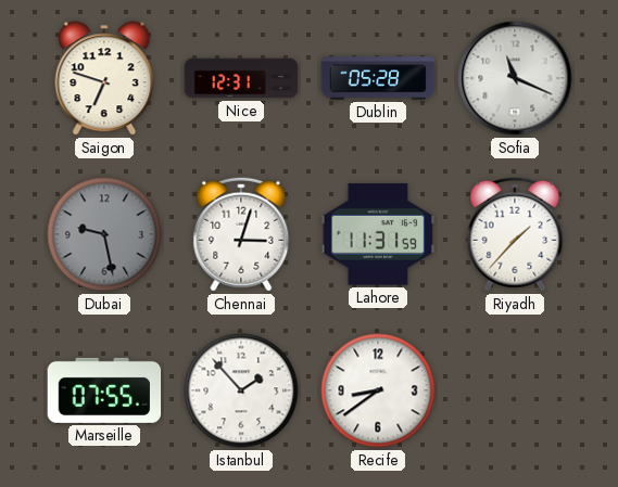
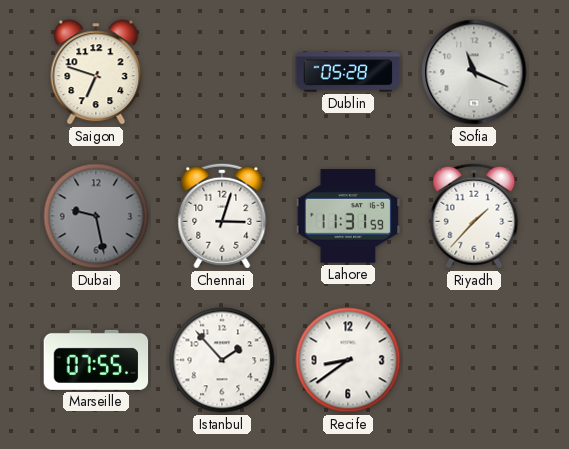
Nice: 12:31 -> none (241, 78)
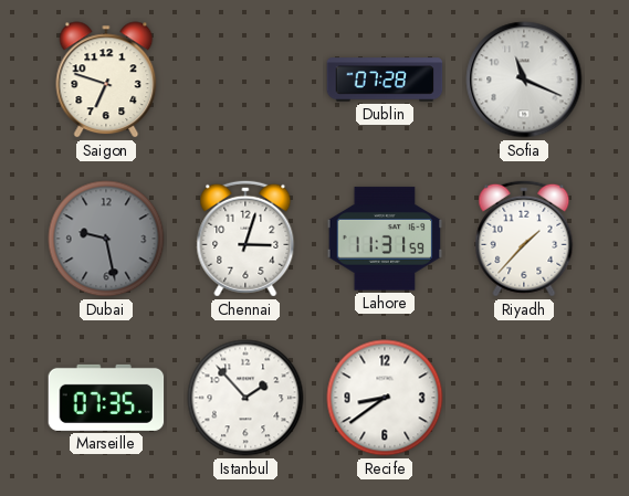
Dublin: 05:28 -> 07:28 (385, 80)
Marseille: 07:55 -> 07:35 (106, 398)
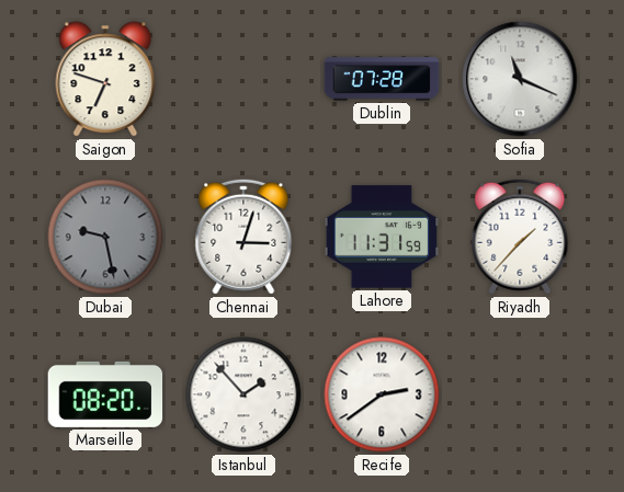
Marseille: 07:35 -> 08:20 (105, 394)
Recife: 8:39 -> 2:39 (382, 394)
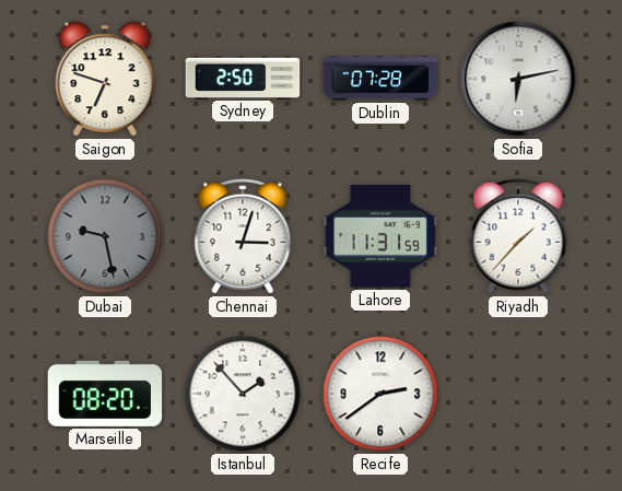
Sydney: none -> 2:50 (243, 78)
Sofia: 11:19 -> 6:13 (518, 79)
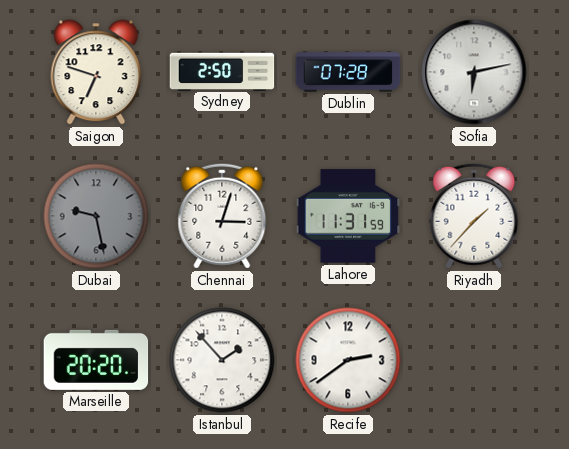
Marseille: 08:20 -> 20:20 (96, 360)
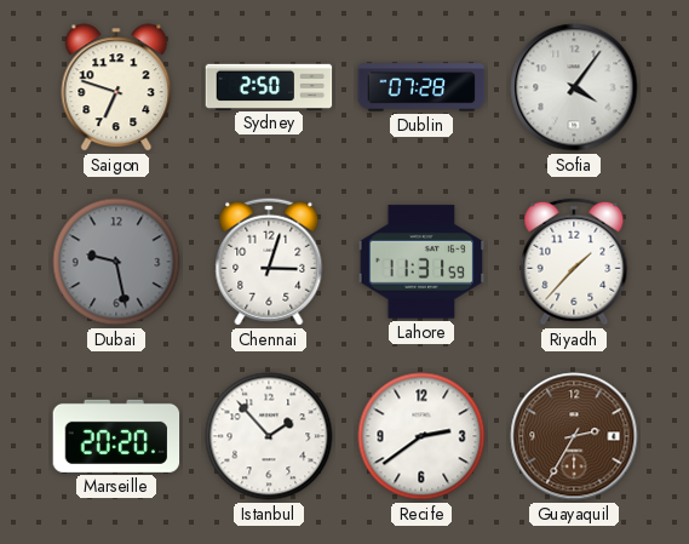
Sofia: 6:13 -> 4:06 (574, 87)
Guayaquil: none -> 2:35 (574, 436)
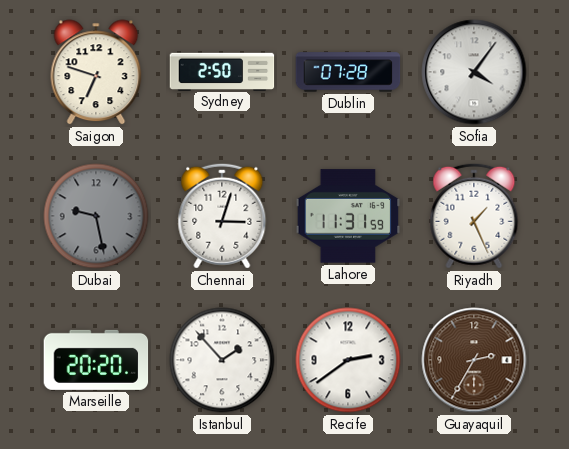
Riyadh: 1:37 -> 1:26 (474, 216)
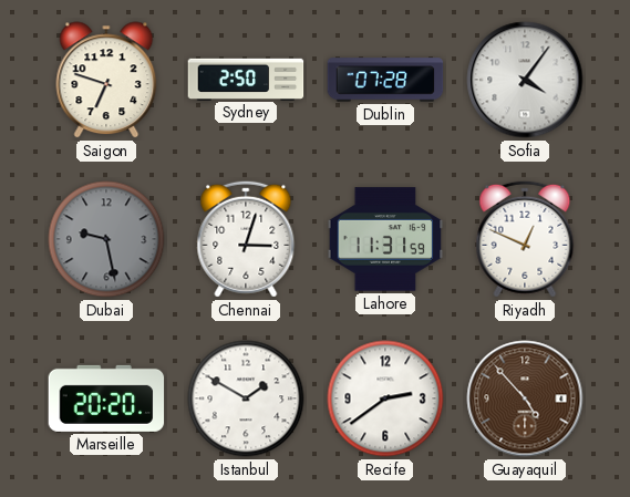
Riyadh: 1:26 -> 12:49 (525, 239)
Istanbul: 1:53 -> 1:50 (246, 398)
Guayaquil: 2:35 -> 4:53 (525, 398)
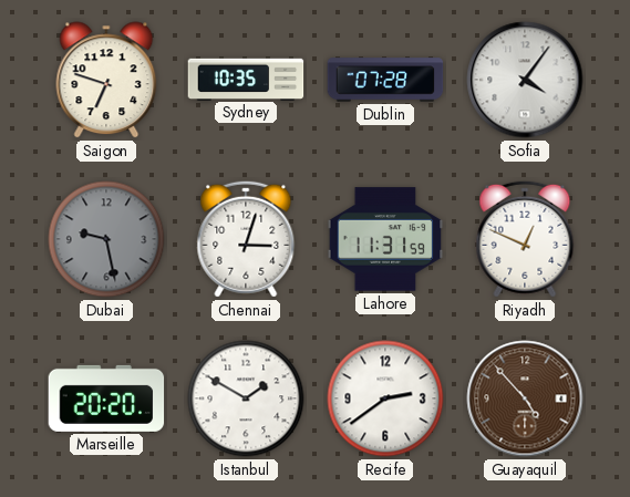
Sydney: 2:50 -> 10:35 (246, 79)
